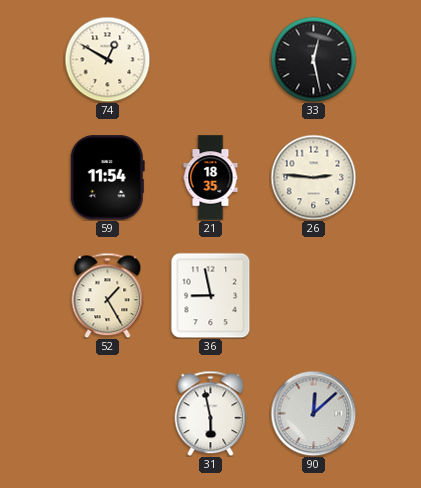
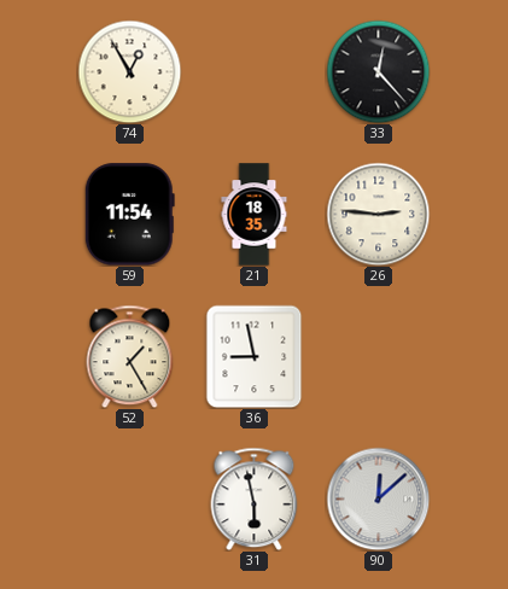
74: 12:50 -> 12:55 (129, 71)
33: 12:28 -> 12:23 (378, 71)
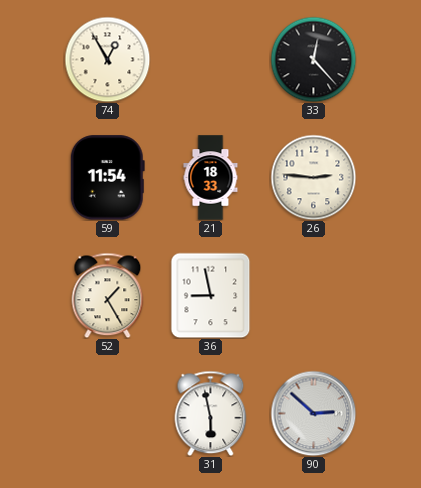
21: 18:35 -> 18:33 (211, 178)
90: 12:08 -> 2:52 (313, 413)
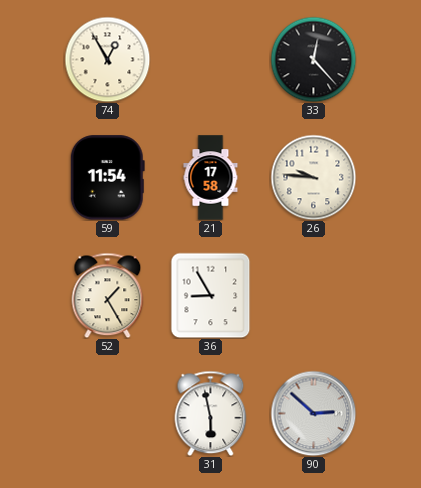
21: 18:33 -> 17:58 (211, 178)
26: 2:46 -> 9:46 (313, 177)
36: 8:58 -> 8:55 (211, 295)
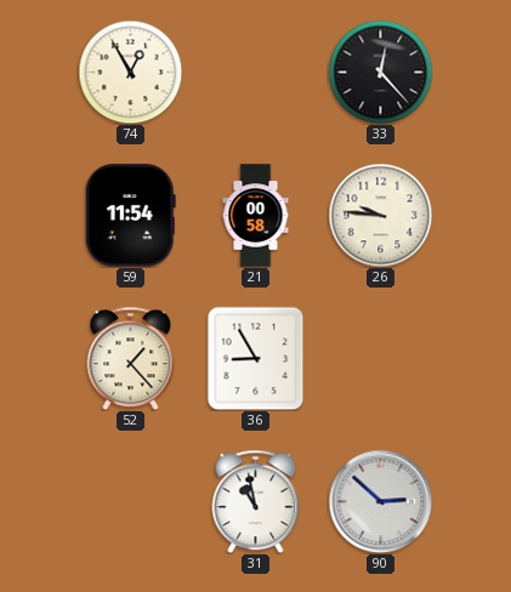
21: 17:58 -> 00:58 (256, 216)
52: 1:25 -> 1:23 (131, 358)
31: 5:58 -> 10:58 (256, 501)
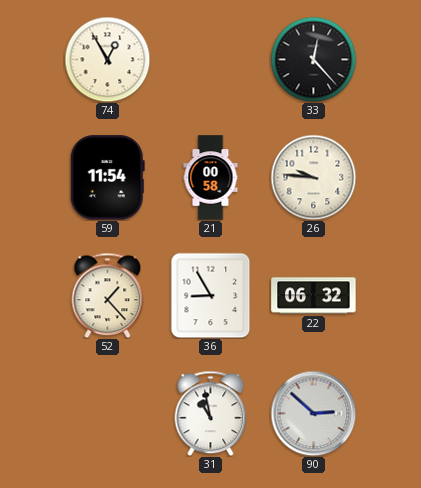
22: none -> 06:32 (314, 296)
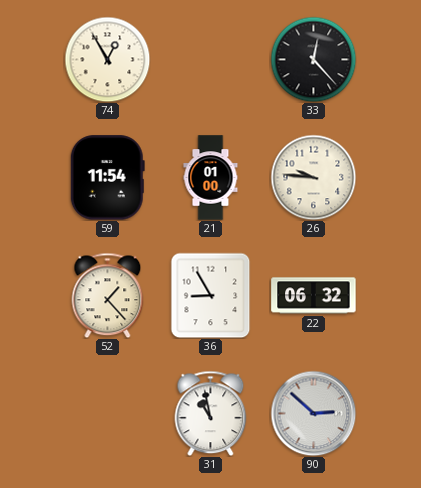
21: 00:58 -> 01:00 (211, 178)
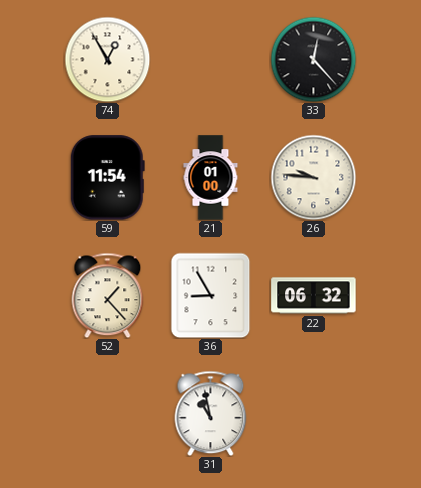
90: 2:52 -> none (313, 413)
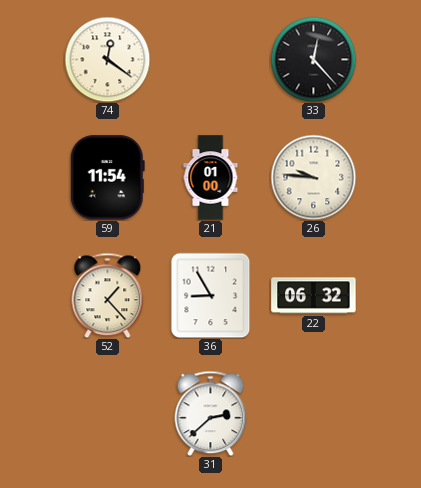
74: 12:55 -> 12:21 (107, 59)
31: 10:58 -> 2:38 (211, 413)
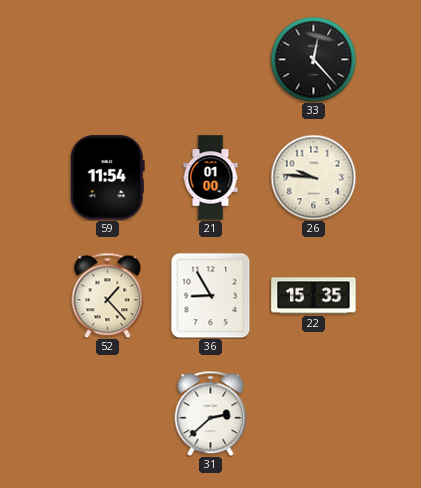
74: 12:21 -> none (107, 59)
22: 06:32 -> 15:35 (314, 296)
